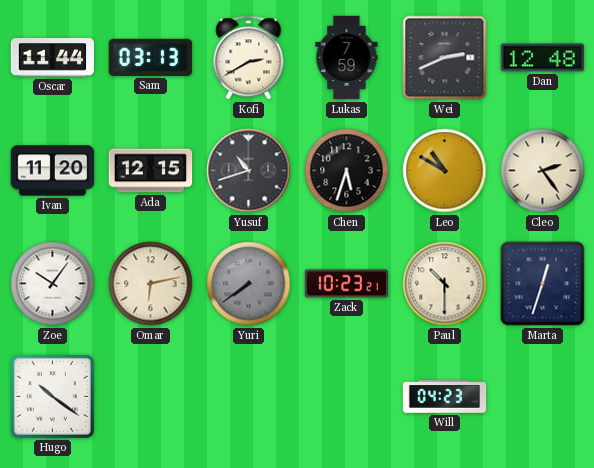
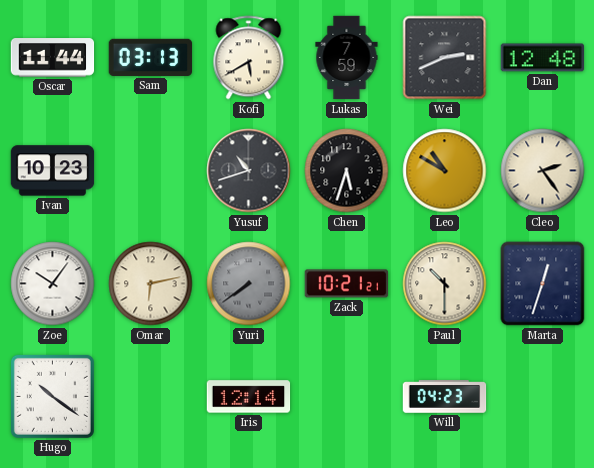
Kofi: 2:40 -> 5:40 (249, 58)
Ivan: 11:20 -> 10:23 (53, 171)
Ada: 12:15 -> none (151, 171)
Zack: 10:23 -> 10:21 (347, 284)
Iris: none -> 12:14 (249, 397)
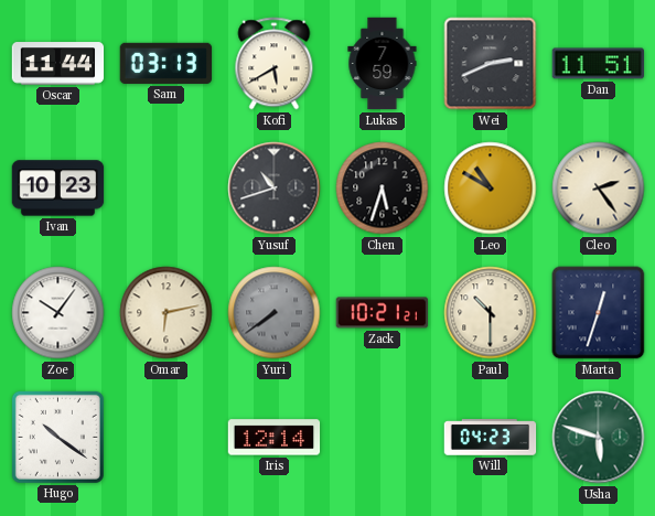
Dan: 12:48 -> 11:51 (599, 64)
Usha: none -> 5:48 (599, 438)
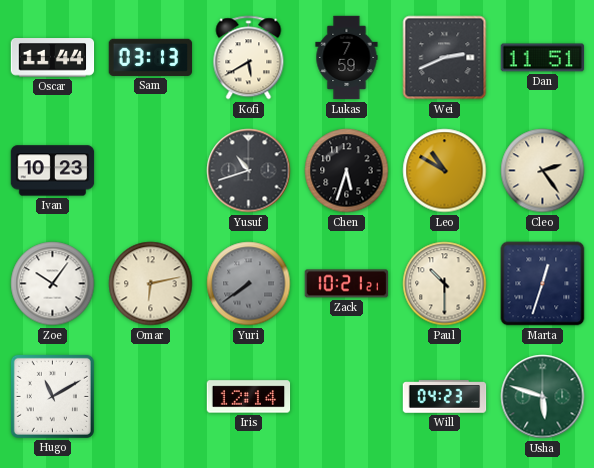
Hugo: 10:21 -> 11:10 (52, 396)
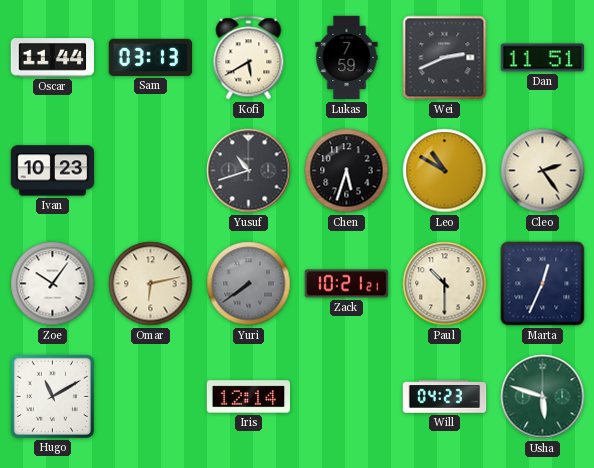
Marta: 12:33 -> 12:34 (543, 284)
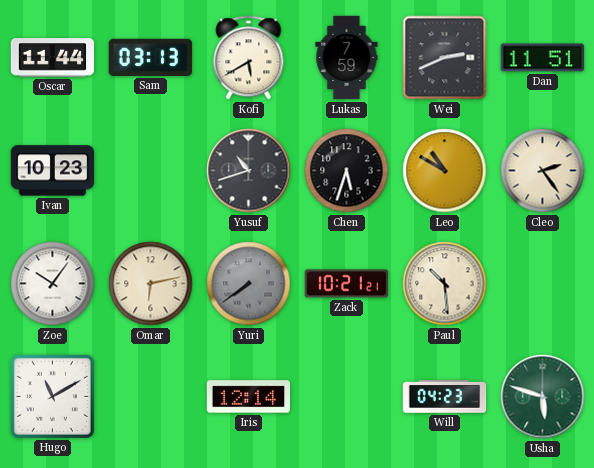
Paul: 10:30 -> 10:29 (445, 284)
Marta: 12:34 -> none (543, 284)
